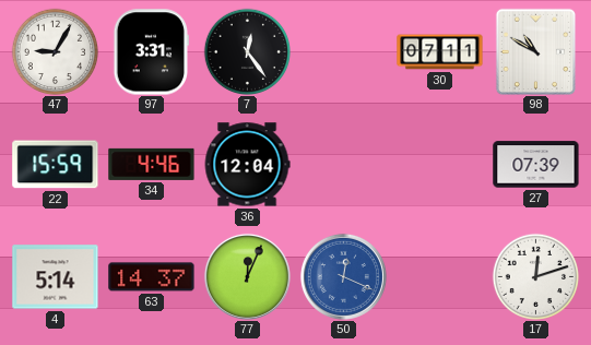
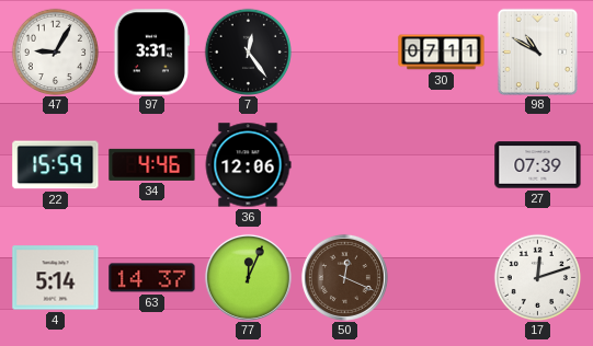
36: 12:04 -> 12:06 (248, 165)
50 dial: blue -> brown (344, 277)
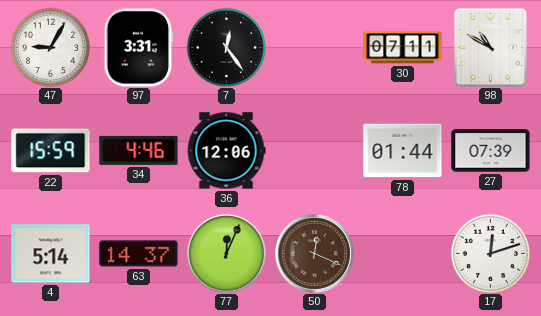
78: none -> 01:44 (403, 151)
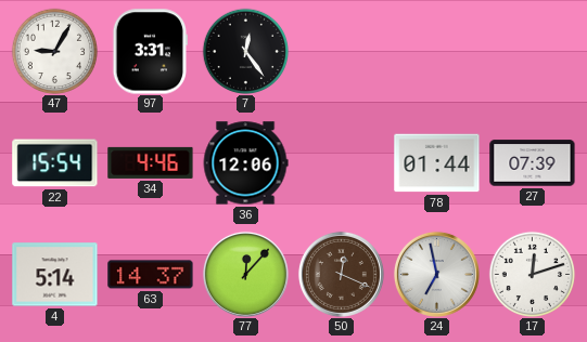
30: 07:11 -> none (403, 48)
98: 10:50 -> none (490, 47)
22: 15:59 -> 15:54 (55, 163)
77: 12:04 -> 12:07 (245, 274)
24: none -> 6:58 (436, 274)
